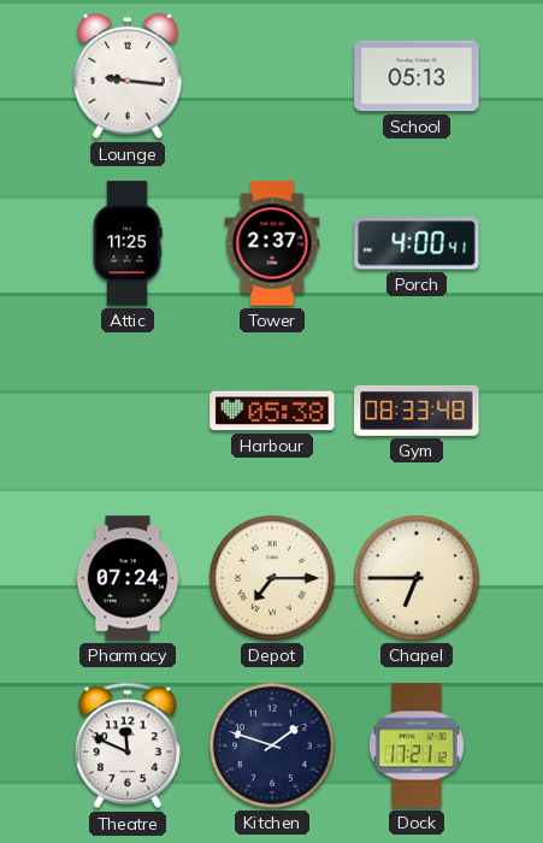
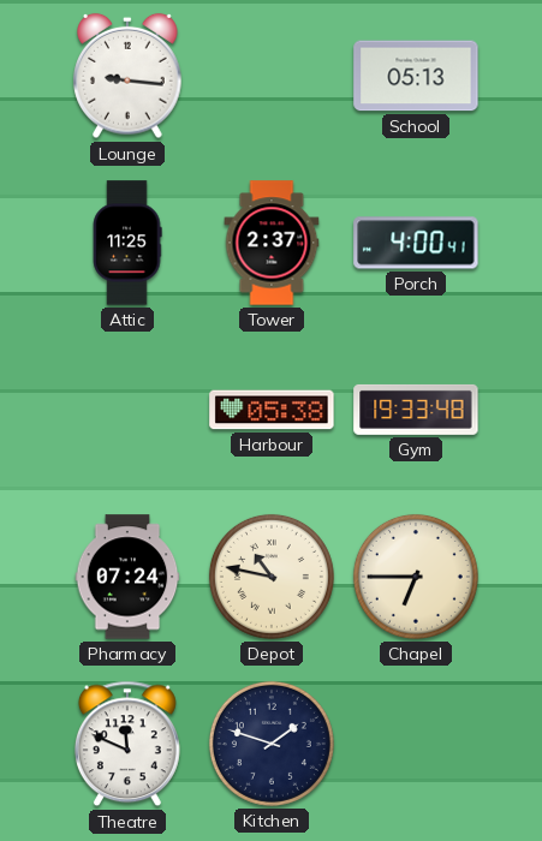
Gym: 08:33 -> 19:33 (416, 410)
Depot: 7:15 -> 10:47 (272, 577)
Dock: 17:21 -> none (417, 745)
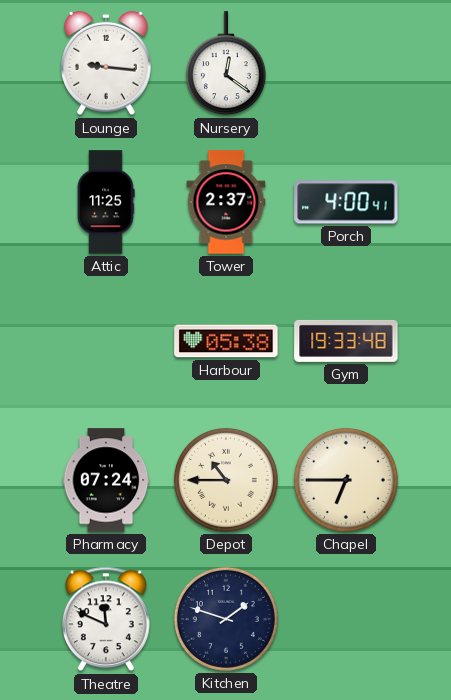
Nursery: none -> 12:21 (226, 64)
School: 05:13 -> none (416, 76)
Depot: 10:47 -> 10:45 (226, 480)
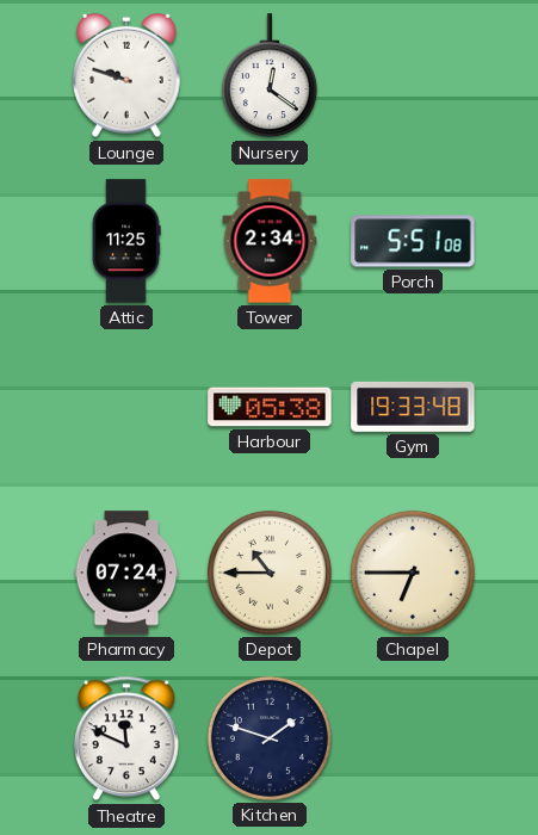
Lounge: 9:16 -> 9:48 (126, 75)
Tower: 2:37 -> 2:34 (270, 241)
Porch: 4:00 -> 5:51 (413, 241)
